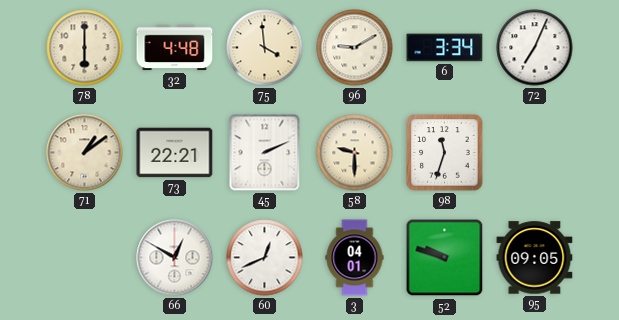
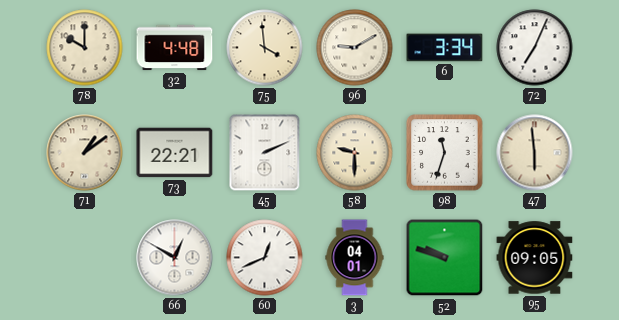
78: 6:00 -> 10:00 (85, 48)
47: none -> 5:59 (535, 153)
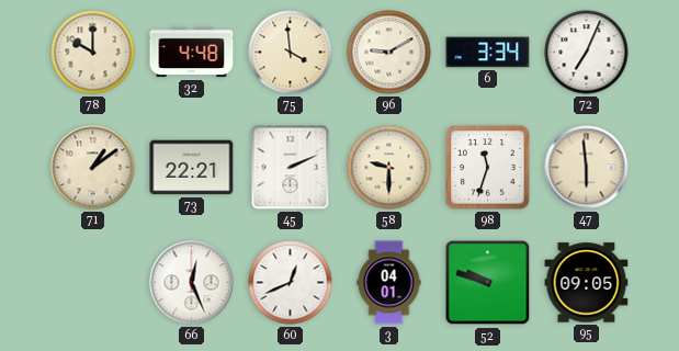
66: 12:50 -> 12:26 (192, 283)
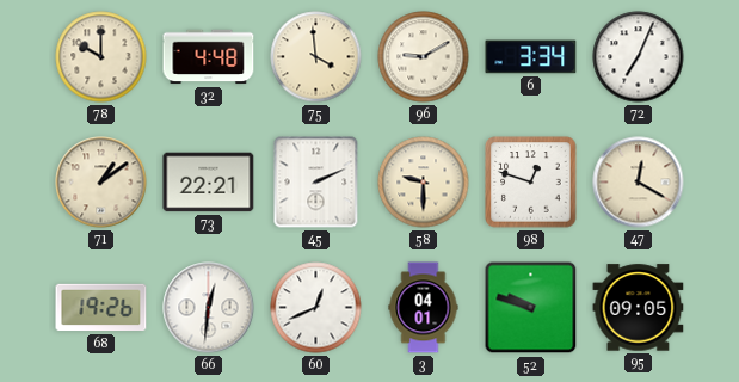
98: 11:33 -> 12:48 (531, 183)
47: 5:59 -> 12:20 (639, 183)
68: none -> 19:26 (101, 308)
66: 12:26 -> 12:31 (209, 308)
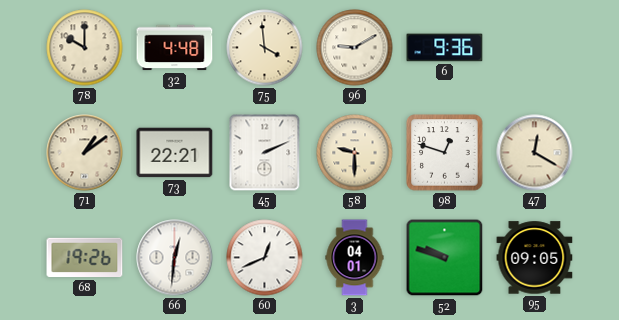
6: 3:34 -> 9:36 (445, 48)
72: 7:04 -> none (639, 57)
